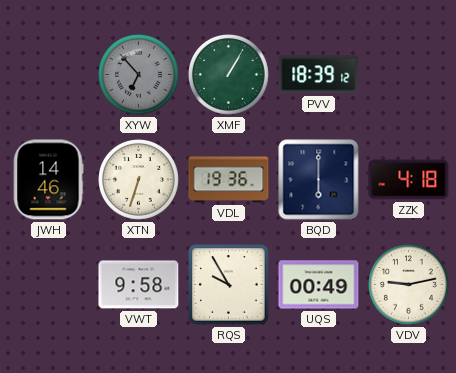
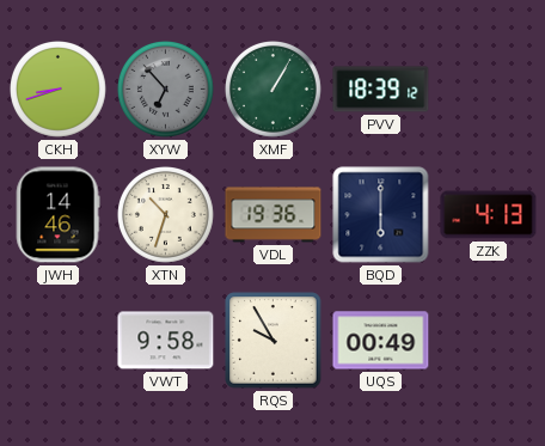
CKH: none -> 8:42 (59, 90)
XTN: 6:33 -> 10:33 (166, 215)
ZZK: 4:18 -> 4:13 (489, 215)
VDV: 9:13 -> none (409, 285)
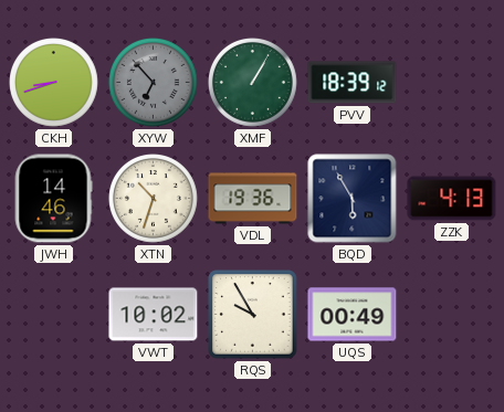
BQD: 6:00 -> 5:55 (353, 199)
VWT: 9:58 -> 10:02 (154, 315)
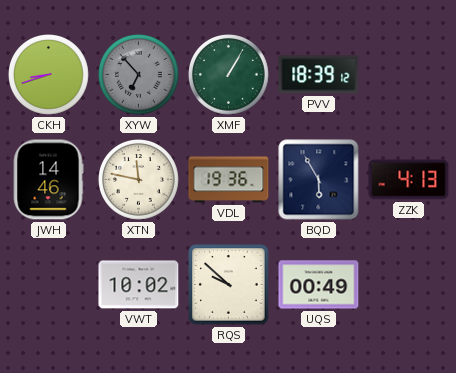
XTN: 10:33 -> 11:47 (139, 180)
RQS: 9:55 -> 9:52 (229, 285)
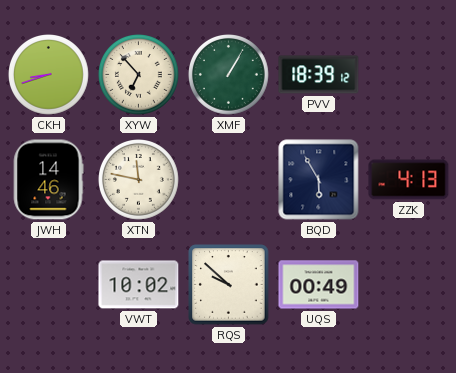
XYW dial: grey -> cream (139, 75)
VDL: 19:36 -> none (229, 180)
